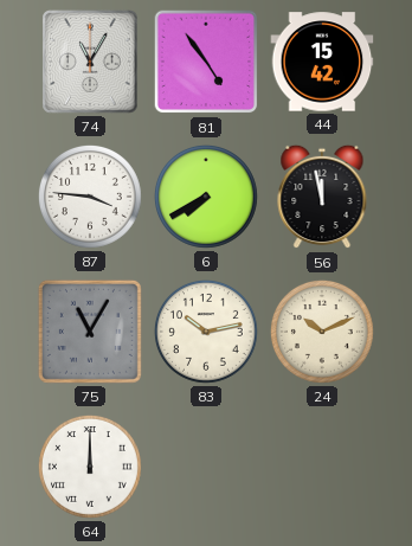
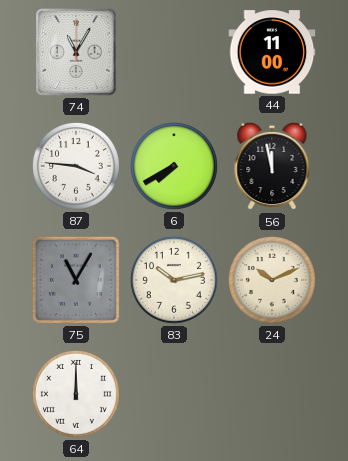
81: 4:54 -> none (206, 62)
44: 15:42 -> 11:00 (272, 52)
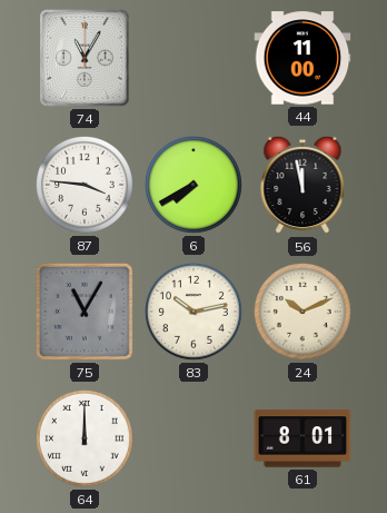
61: none -> 8:01 (302, 438)
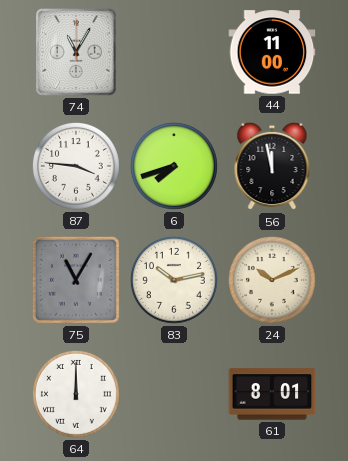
6: 7:40 -> 7:42 (174, 166)
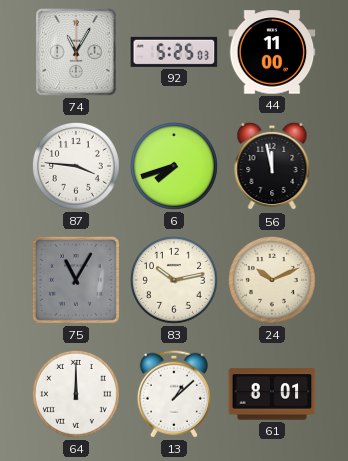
92: none -> 5:25 (174, 52)
13: none -> 1:08 (174, 394)
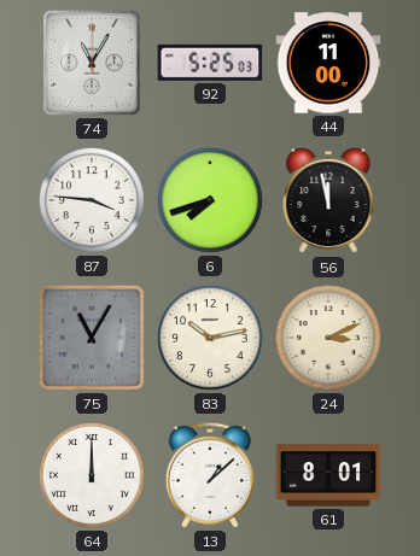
24: 10:11 -> 3:11 (328, 338)
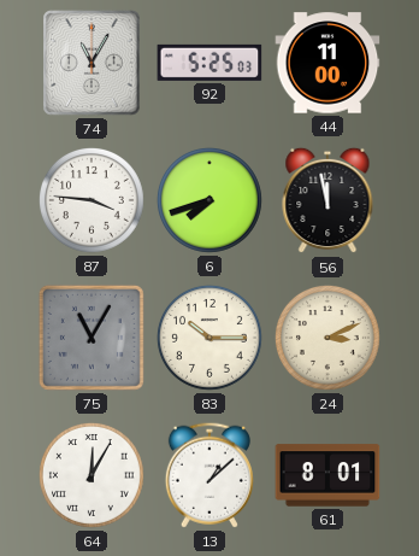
83: 10:13 -> 10:15 (209, 338)
64: 12:00 -> 12:05 (92, 475)
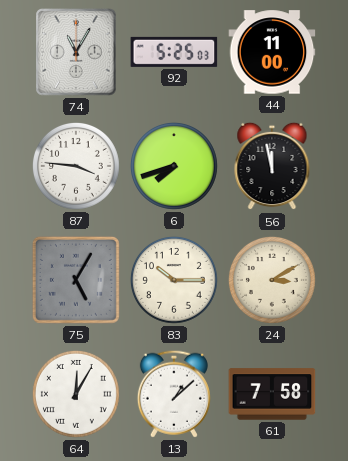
75: 11:05 -> 5:05 (76, 280)
24: 3:11 -> 3:10 (272, 280)
61: 8:01 -> 7:58 (272, 394)
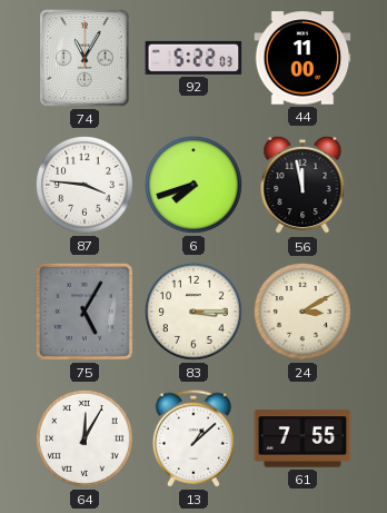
92: 5:25 -> 5:22 (193, 58)
83: 10:15 -> 3:15 (193, 312)
61: 7:58 -> 7:55 (302, 438)
